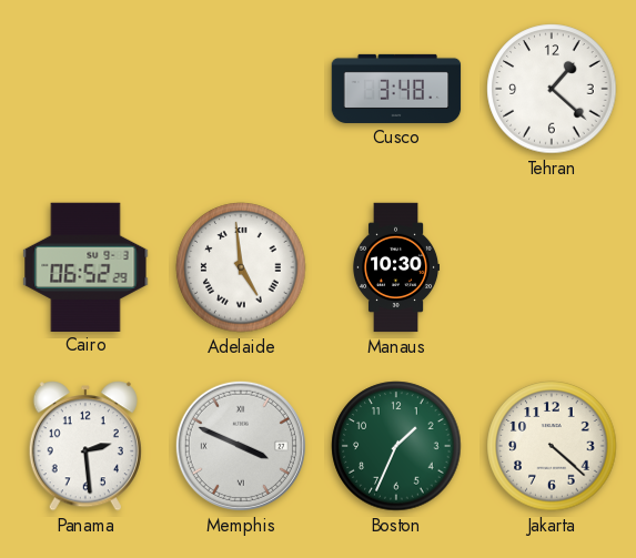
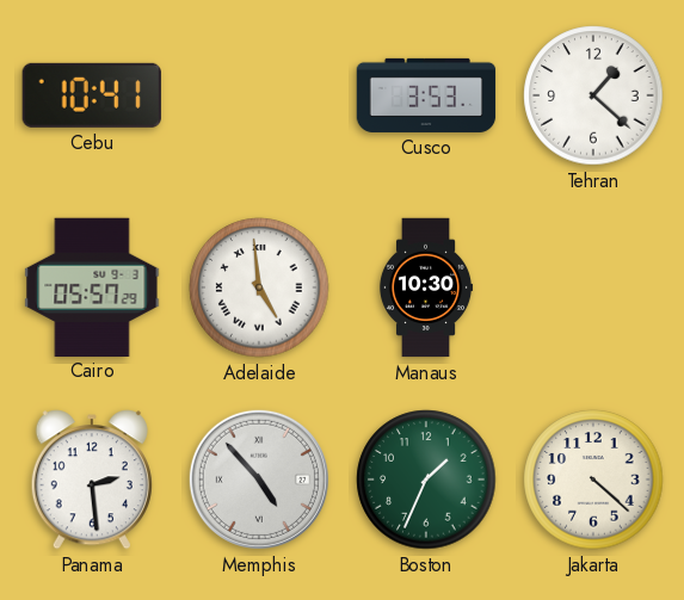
Cebu: none -> 10:41 (92, 95)
Cusco: 3:48 -> 3:53 (426, 95)
Cairo: 06:52 -> 05:57 (92, 286)
Memphis: 3:49 -> 4:53 (259, 480)
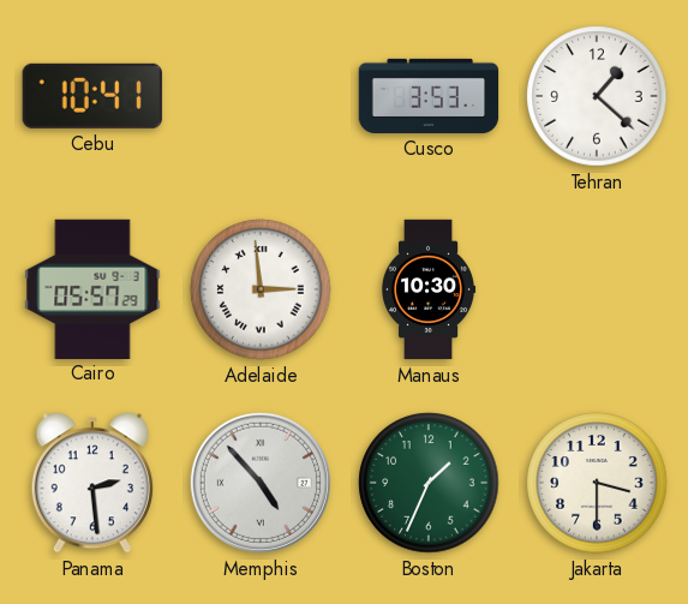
Adelaide: 4:59 -> 2:59 (261, 289)
Jakarta: 4:22 -> 3:30 (597, 483)
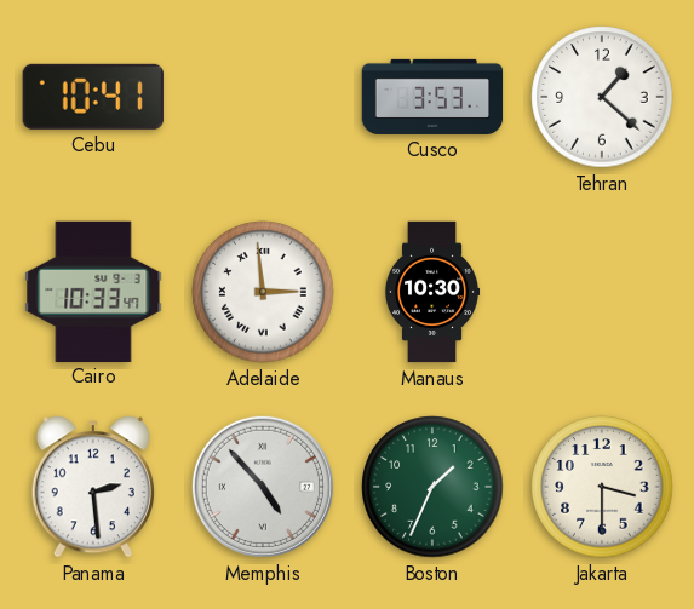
Cairo: 05:57 -> 10:33 (93, 291)
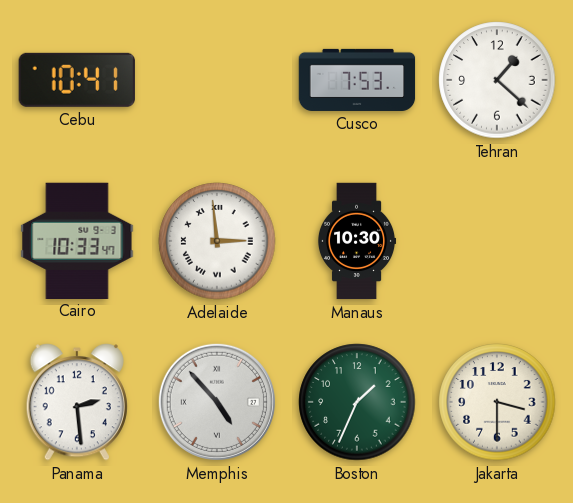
Cusco: 3:53 -> 7:53 (357, 80)
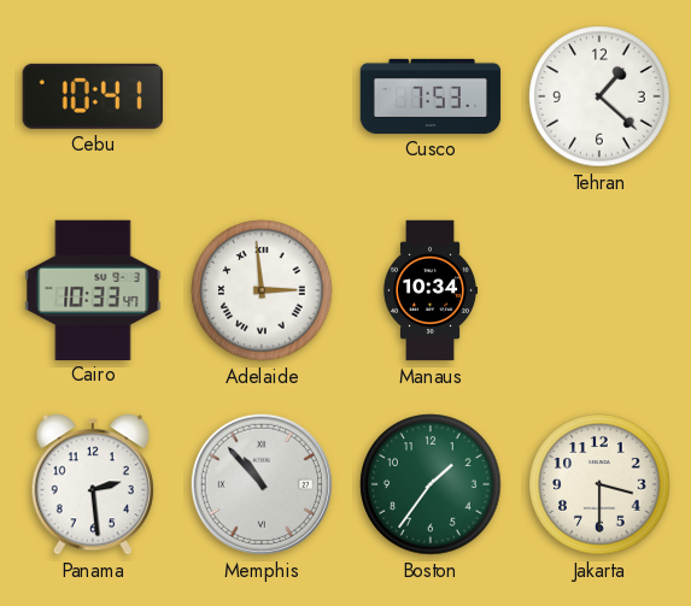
Manaus: 10:30 -> 10:34 (431, 290)
Memphis: 4:53 -> 10:53 (262, 484)
Boston: 1:34 -> 1:36 (431, 484)
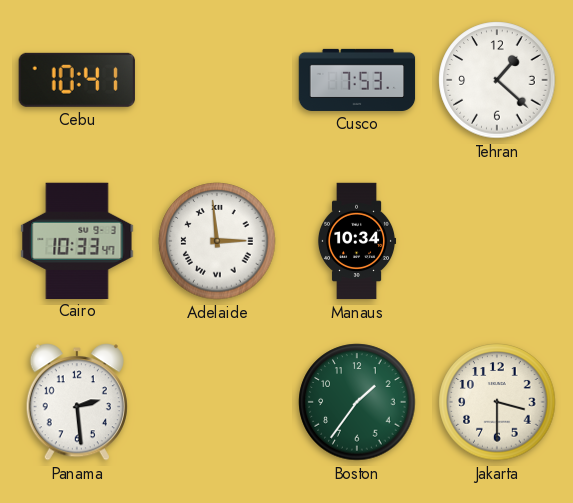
Memphis: 10:53 -> none (262, 484)
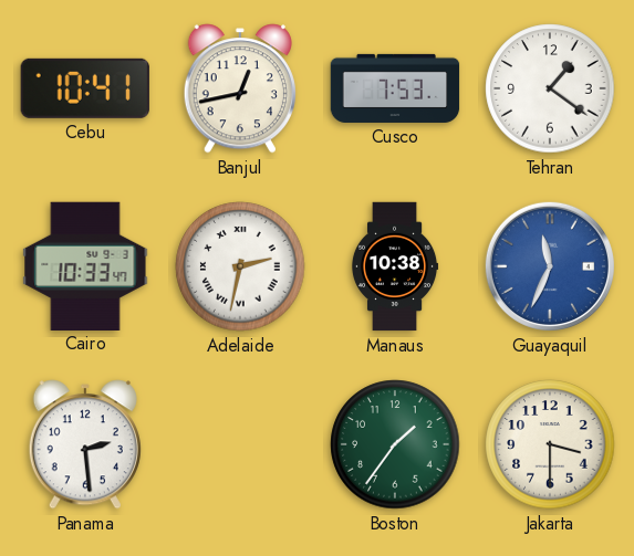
Banjul: none -> 12:43 (240, 88)
Tehran: 1:22 -> 1:21 (550, 88)
Adelaide: 2:59 -> 2:32 (240, 266)
Manaus: 10:34 -> 10:38 (395, 266)
Guayaquil: none -> 11:34 (550, 266)
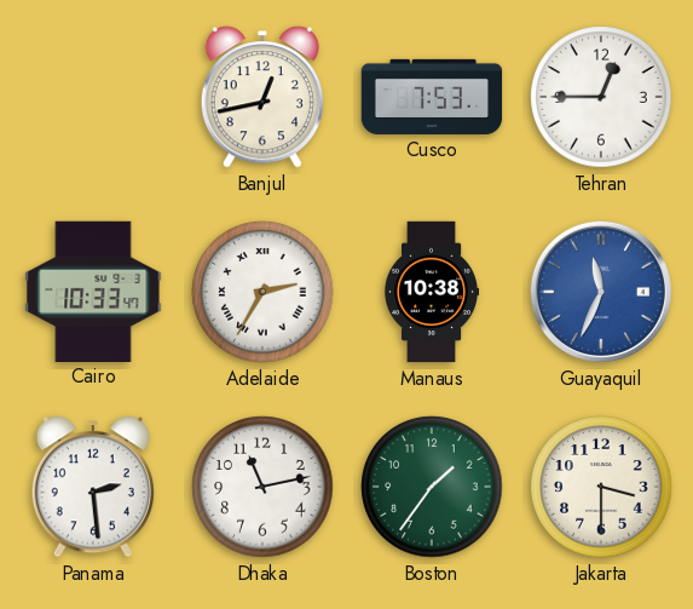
Cebu: 10:41 -> none (85, 88)
Tehran: 1:21 -> 12:45 (601, 97)
Adelaide: 2:32 -> 2:35 (262, 292)
Dhaka: none -> 11:13 (262, 487)
